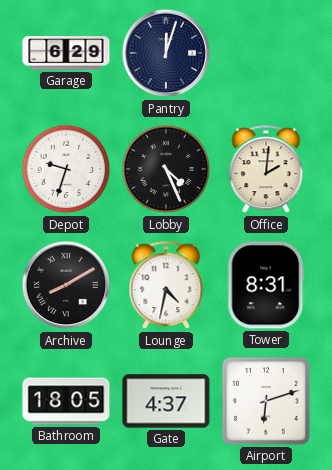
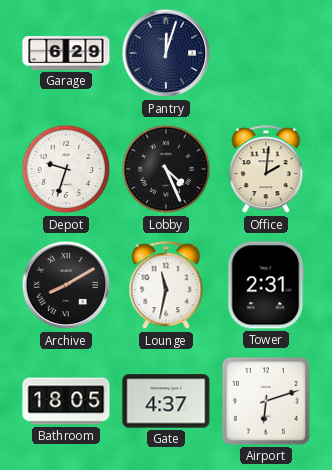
Lounge: 4:32 -> 11:32 (166, 286)
Tower: 8:31 -> 2:31 (266, 285)
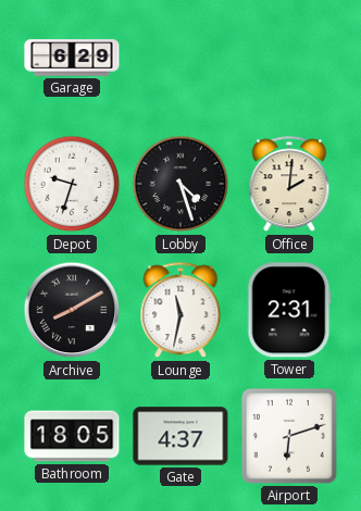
Pantry: 12:03 -> none (166, 53)
Lobby: 4:26 -> 4:27 (180, 184)
